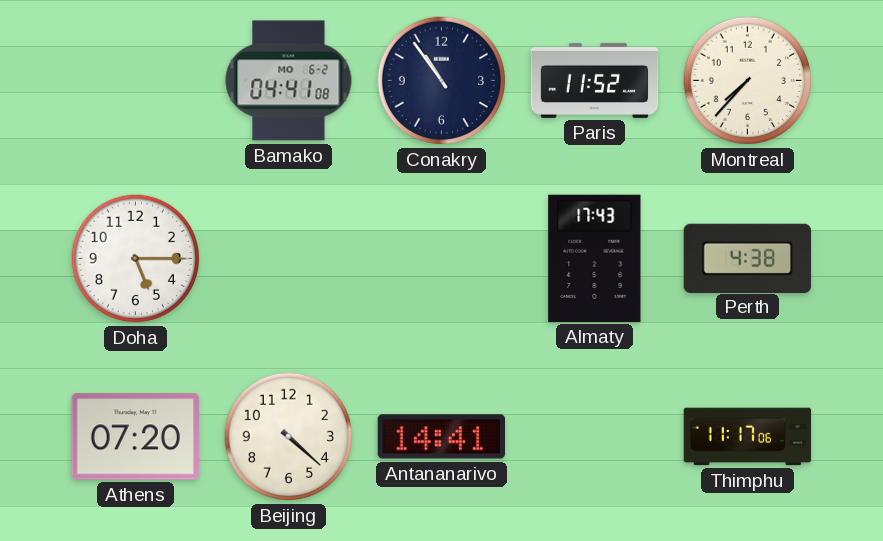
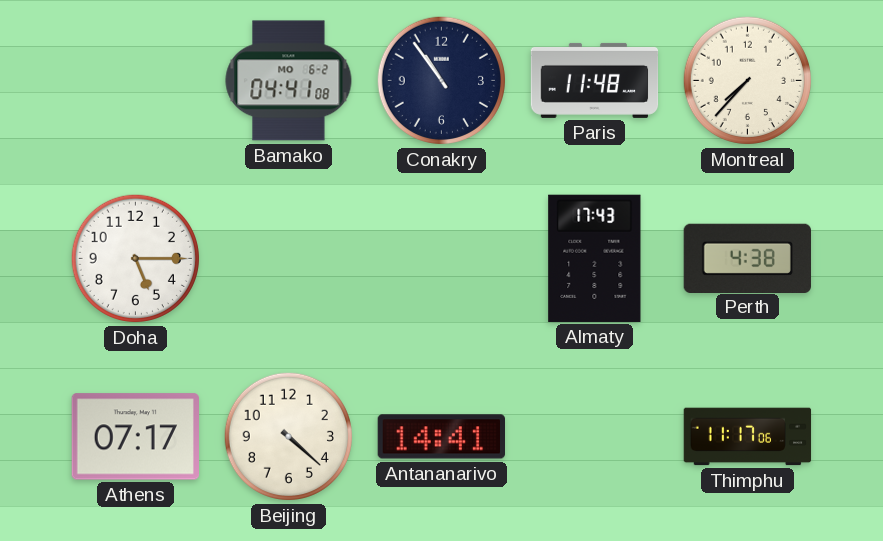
Paris: 11:52 -> 11:48 (595, 80)
Athens: 07:20 -> 07:17 (135, 437)
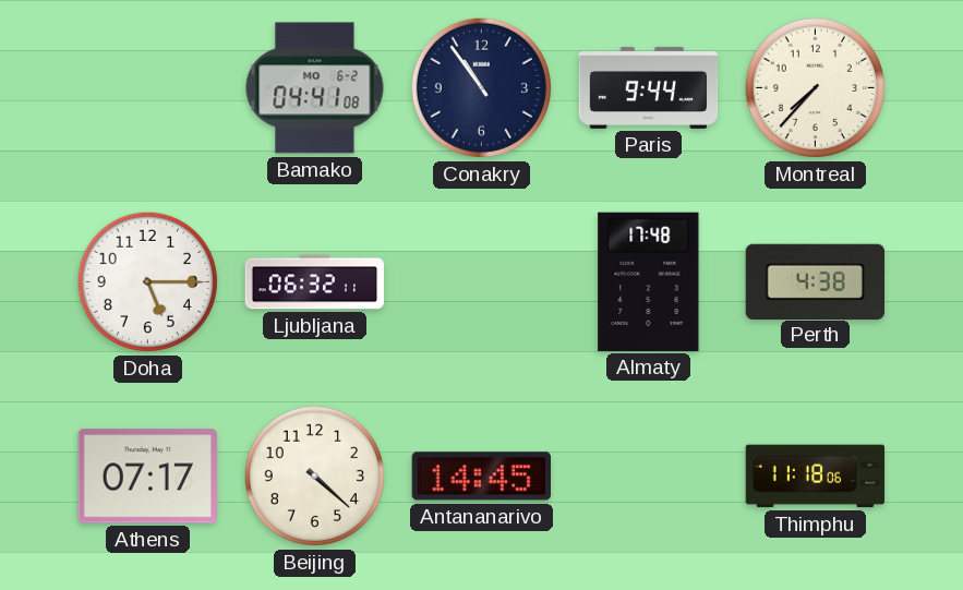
Paris: 11:48 -> 9:44 (649, 87)
Ljubljana: none -> 06:32 (315, 282)
Almaty: 17:43 -> 17:48 (649, 281)
Antananarivo: 14:41 -> 14:45 (481, 477)
Thimphu: 11:17 -> 11:18 (816, 477)
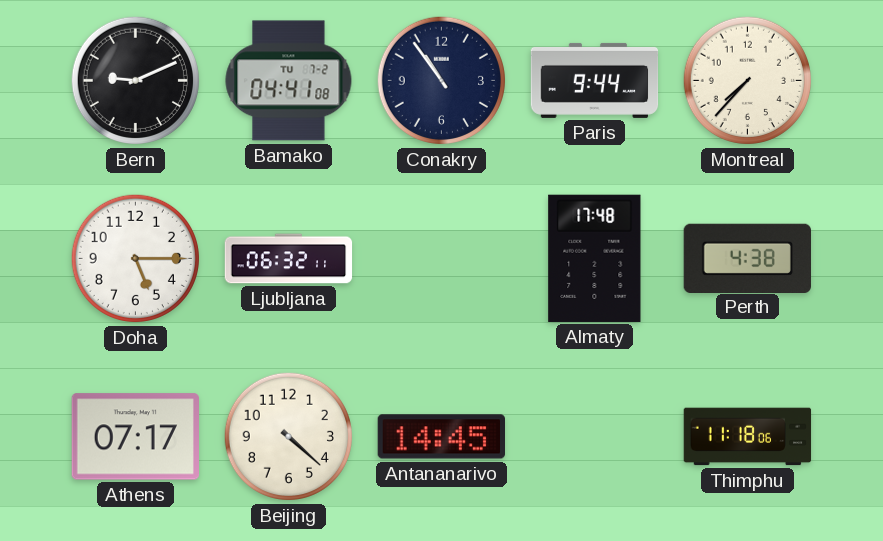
Bern: none -> 9:11 (135, 80)
Bamako date: MO 6-2 -> TU 7-2 (289, 81)
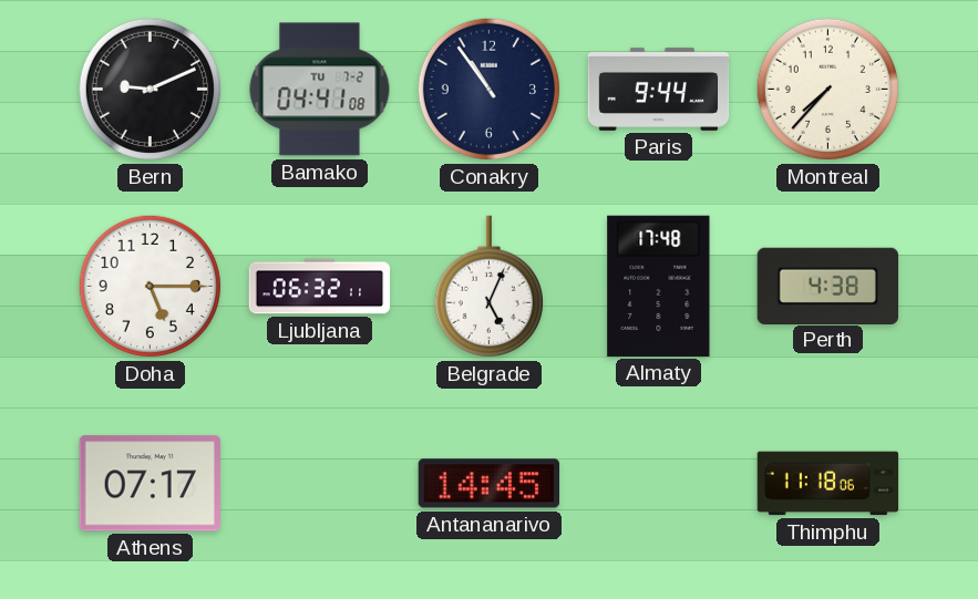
Belgrade: none -> 5:04 (488, 287)
Beijing: 4:22 -> none (288, 436)
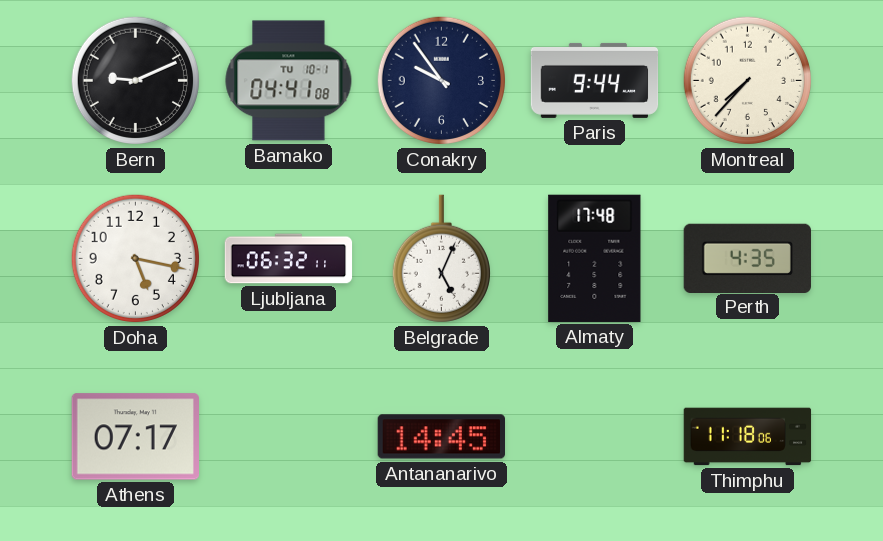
Bamako date: TU 7-2 -> TU 10-1 (289, 81)
Conakry: 10:54 -> 9:54 (441, 80)
Doha: 5:15 -> 5:17 (135, 258)
Perth: 4:38 -> 4:35 (747, 258)
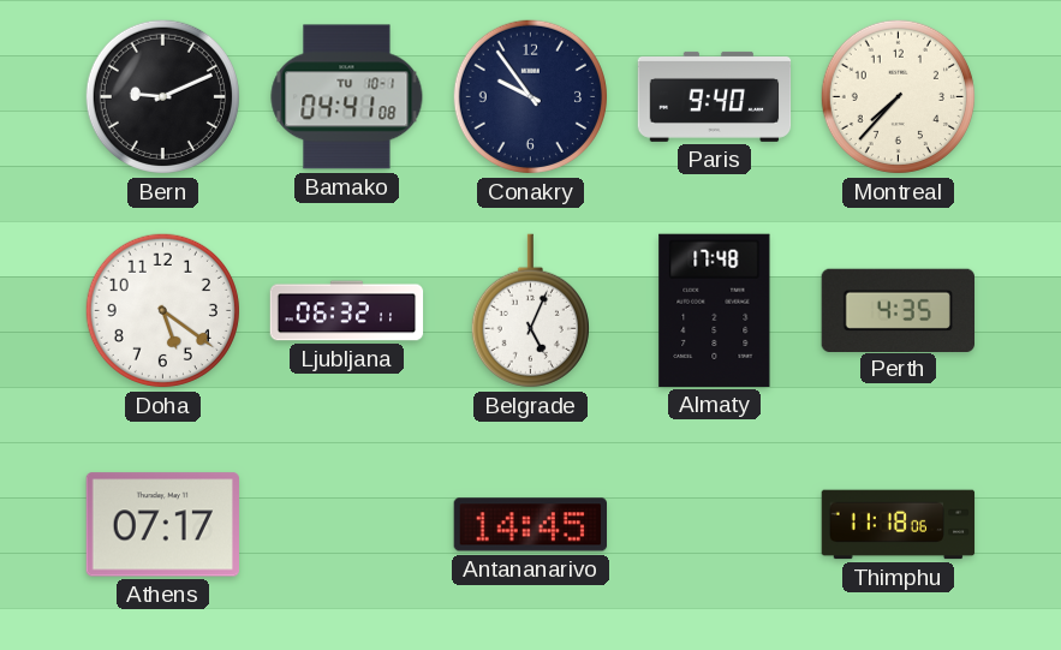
Paris: 9:44 -> 9:40 (715, 96)
Doha: 5:17 -> 5:21 (162, 310)
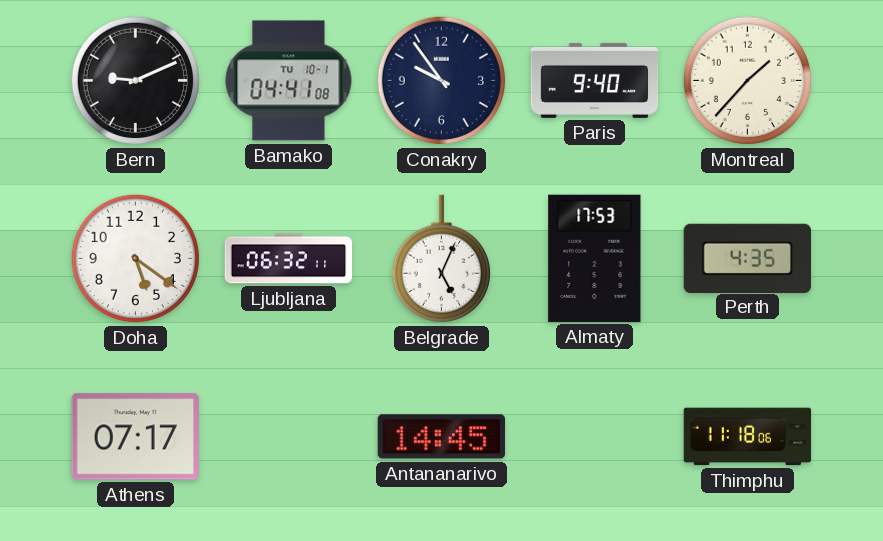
Montreal: 7:37 -> 1:37 (747, 80)
Almaty: 17:48 -> 17:53 (595, 258)
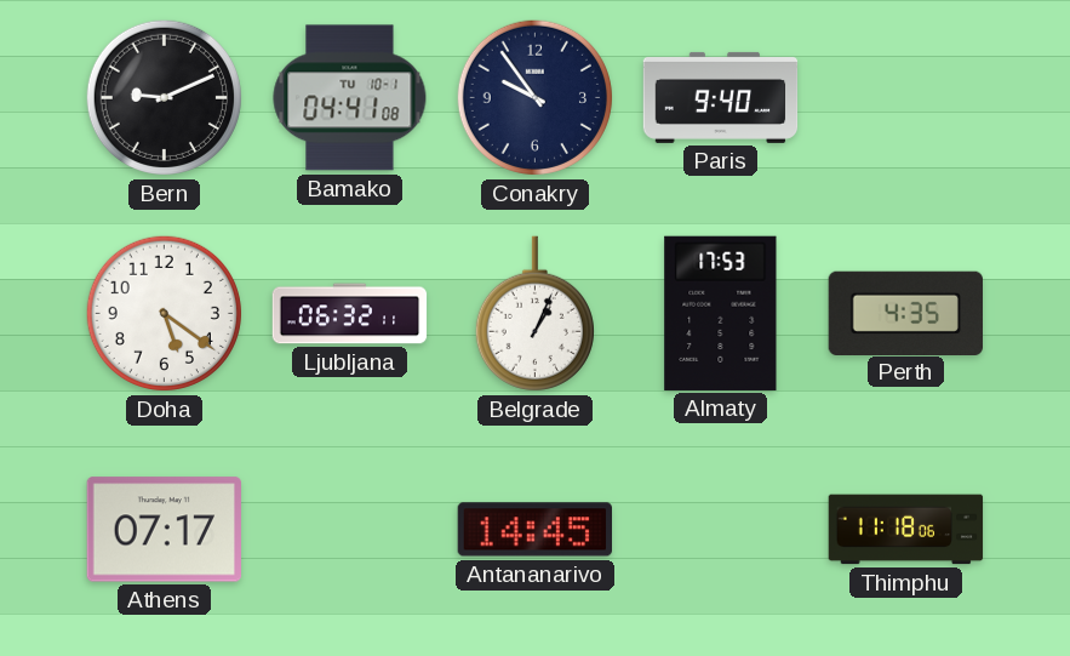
Montreal: 1:37 -> none (747, 80)
Belgrade: 5:04 -> 1:04 (534, 314)
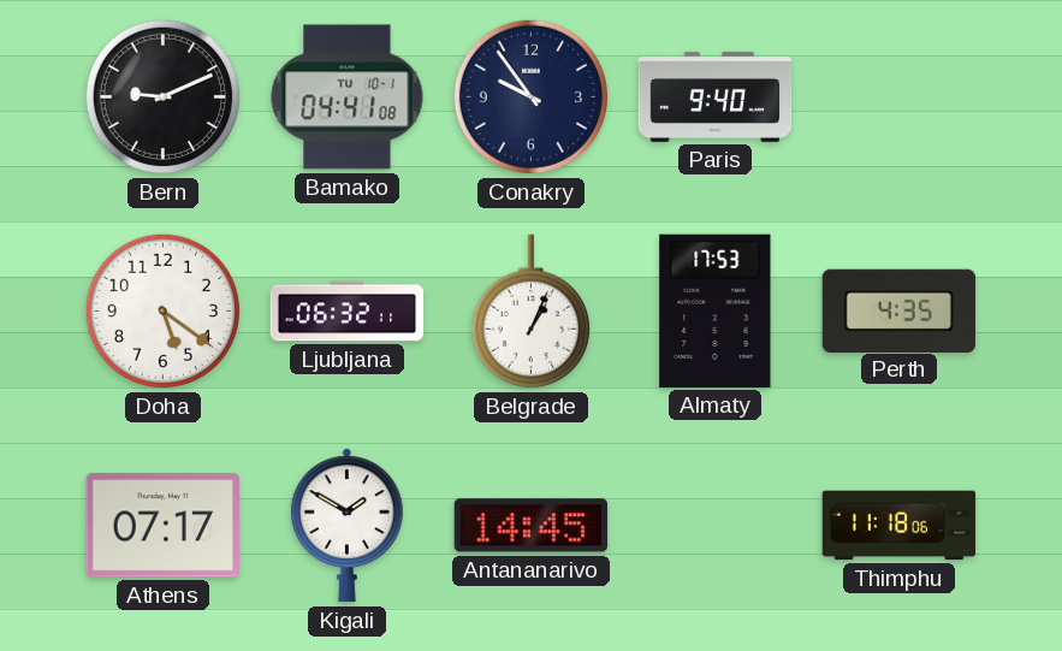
Kigali: none -> 1:50 (346, 526)
